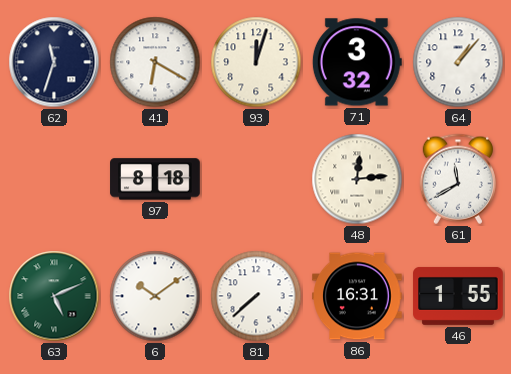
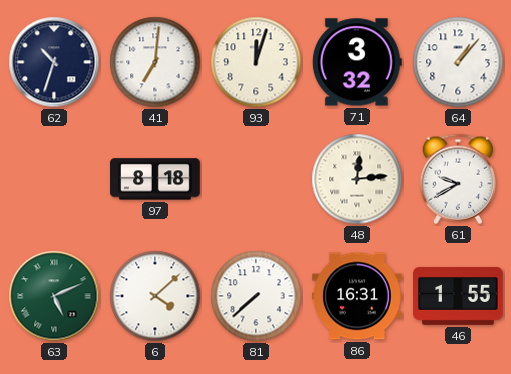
62: 11:33 -> 10:33 (54, 62)
41: 6:20 -> 7:01 (155, 62)
61: 11:40 -> 9:40 (458, 179)
6: 10:09 -> 4:08 (155, 296)
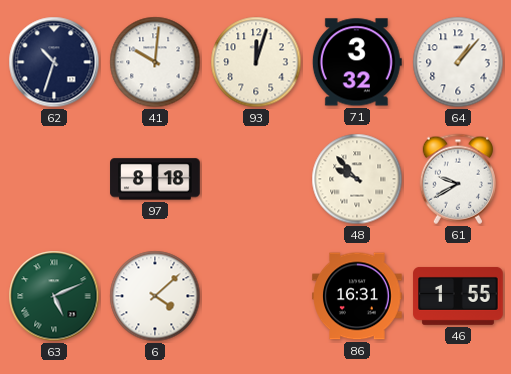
41: 7:01 -> 10:01 (155, 62)
48: 12:14 -> 9:53 (357, 179)
81: 7:38 -> none (256, 296)
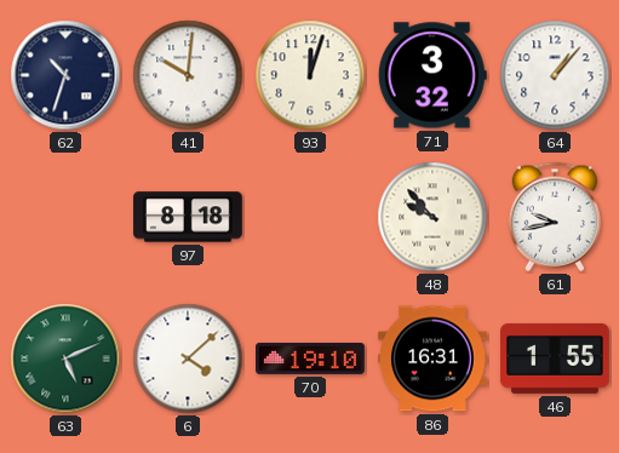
61: 9:40 -> 9:43 (555, 217)
70: none -> 19:10 (310, 359)
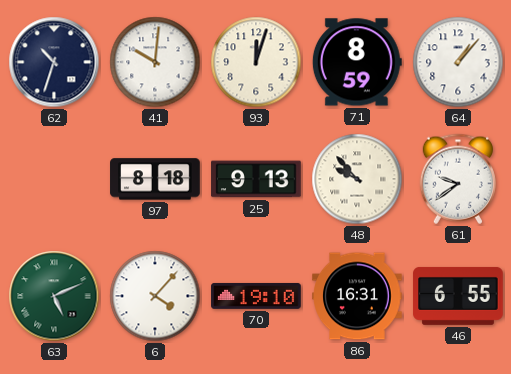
71: 3:32 -> 8:59 (357, 62)
25: none -> 9:13 (256, 179)
61: 9:43 -> 9:39 (458, 179)
6: 4:08 -> 4:07 (155, 296)
46: 1:55 -> 6:55 (458, 296)
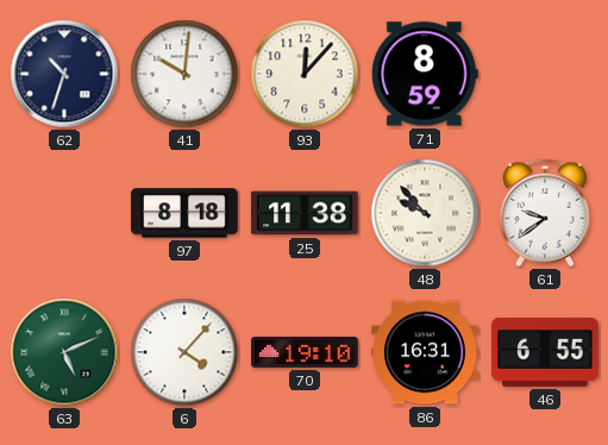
93: 12:03 -> 12:07 (305, 74)
64: 1:07 -> none (458, 62)
25: 9:13 -> 11:38 (305, 213)
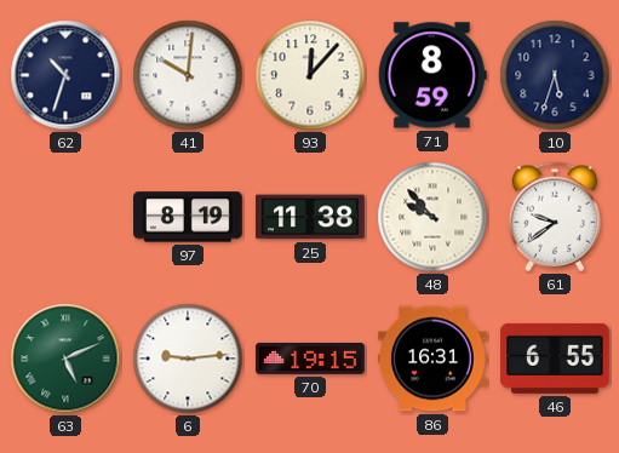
10: none -> 5:33 (555, 75)
97: 8:18 -> 8:19 (188, 217)
6: 4:07 -> 9:14 (188, 359)
70: 19:10 -> 19:15 (310, 359)
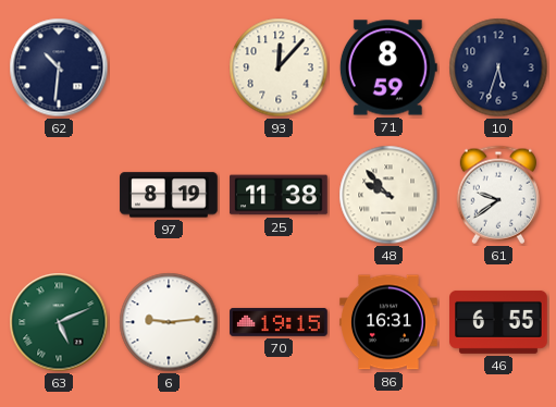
62: 10:33 -> 10:31 (59, 67)
41: 10:01 -> none (188, 75)
